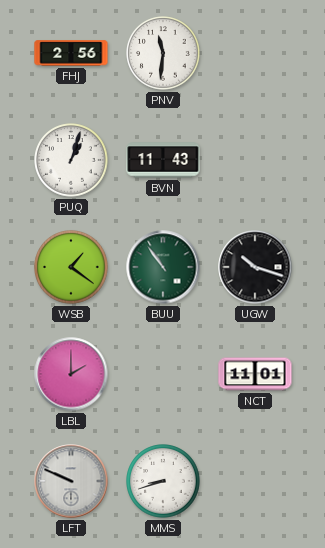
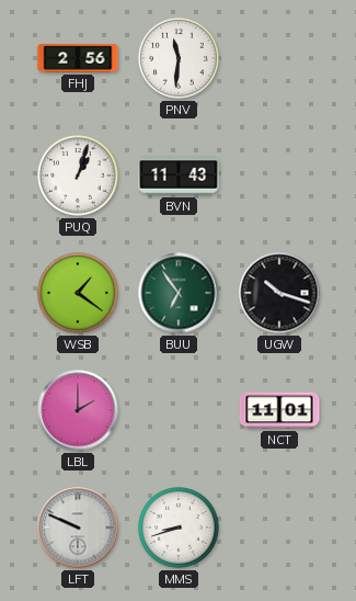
BUU: 10:54 -> 6:54 (179, 293)
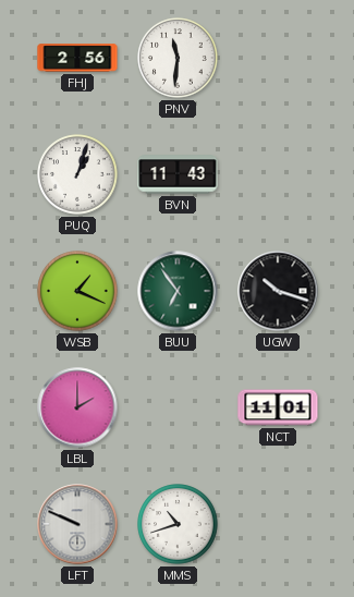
WSB: 1:21 -> 1:19 (77, 291)
MMS: 8:42 -> 10:42 (178, 524)
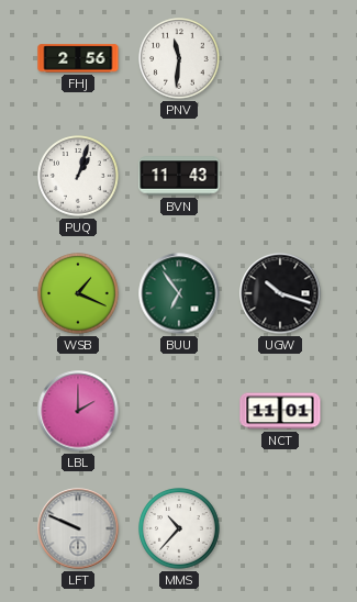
MMS: 10:42 -> 10:37 (179, 528)
